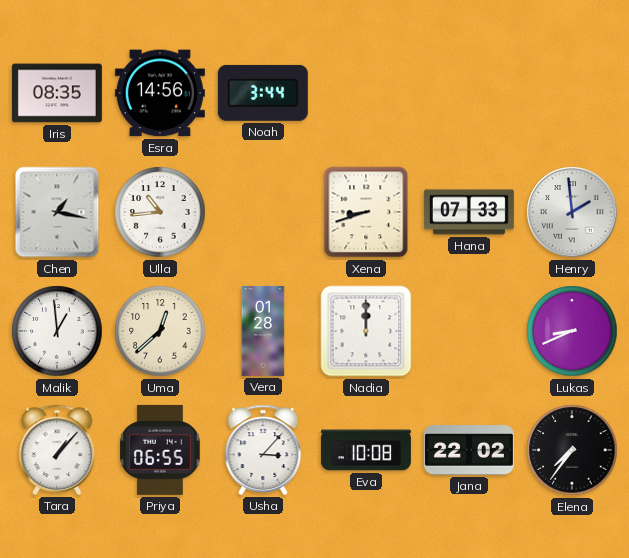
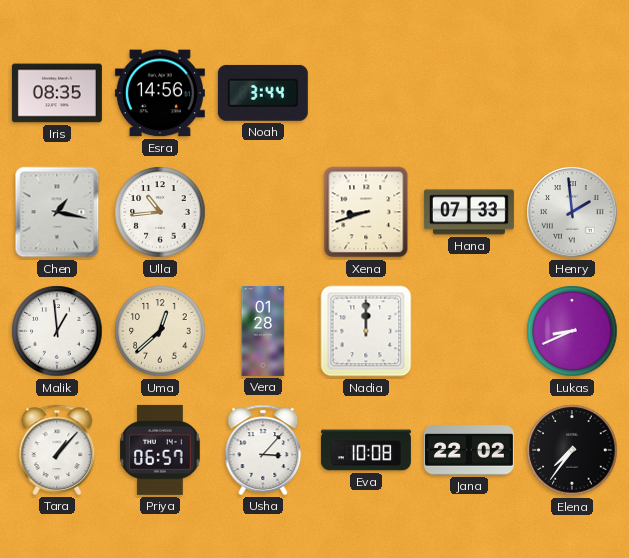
Priya: 06:55 -> 06:57 (161, 450)
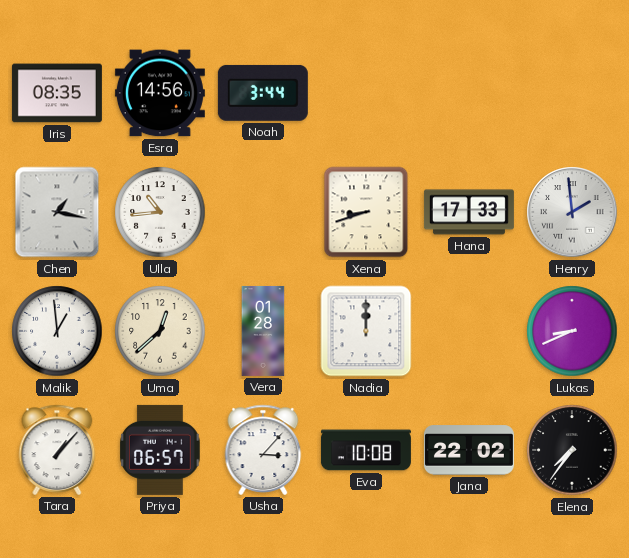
Hana: 07:33 -> 17:33 (469, 212)
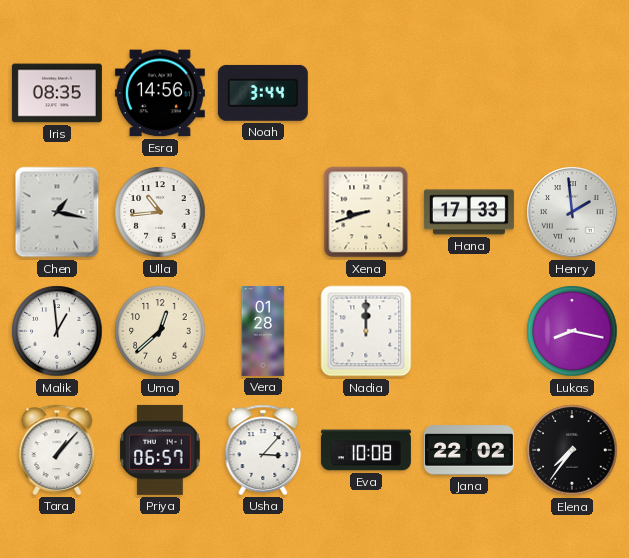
Lukas: 8:41 -> 8:17 (572, 331)
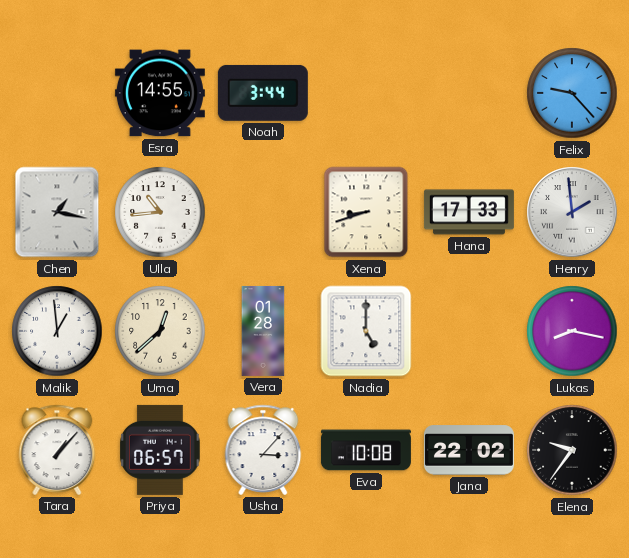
Iris: 08:35 -> none (57, 93)
Esra: 14:56 -> 14:55 (160, 93)
Felix: none -> 9:23 (572, 93)
Nadia: 12:00 -> 5:00 (366, 331)
Elena: 7:36 -> 9:36 (572, 450)
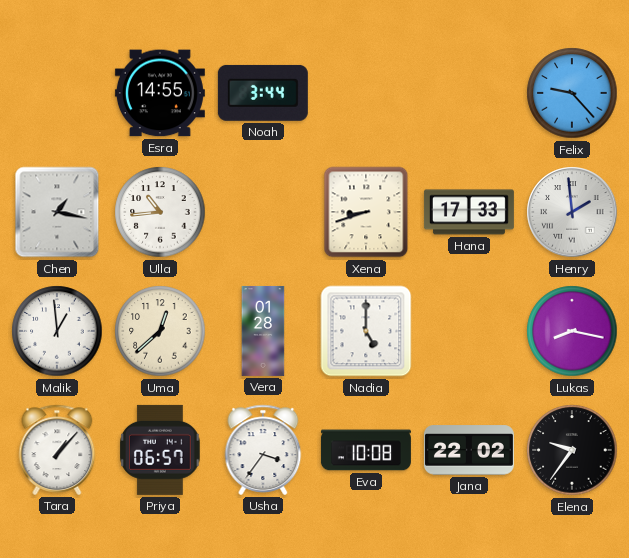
Usha: 3:07 -> 3:36 (263, 450)
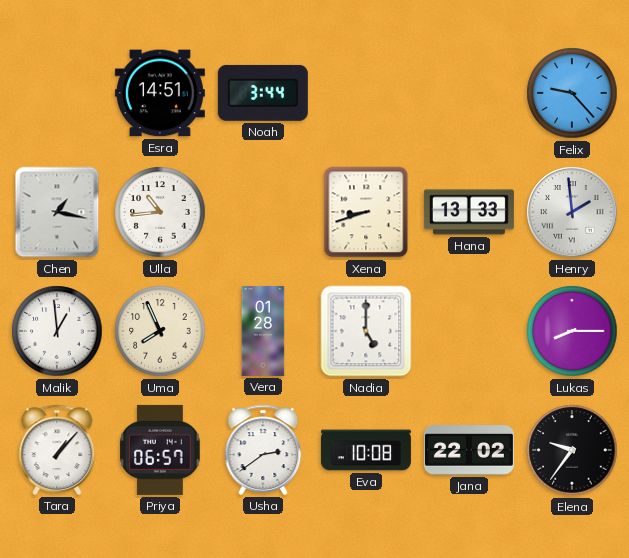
Esra: 14:55 -> 14:51 (160, 93)
Hana: 17:33 -> 13:33 (469, 212)
Uma: 12:38 -> 7:56 (160, 331)
Lukas: 8:17 -> 8:15 (572, 331)
Usha: 3:36 -> 2:39 (263, 450)
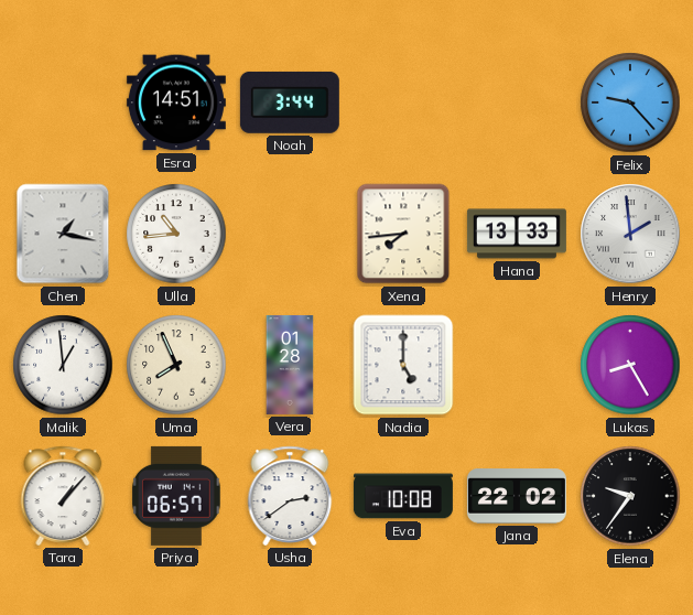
Xena: 8:42 -> 7:44 (403, 234)
Lukas: 8:15 -> 8:25 (630, 365)
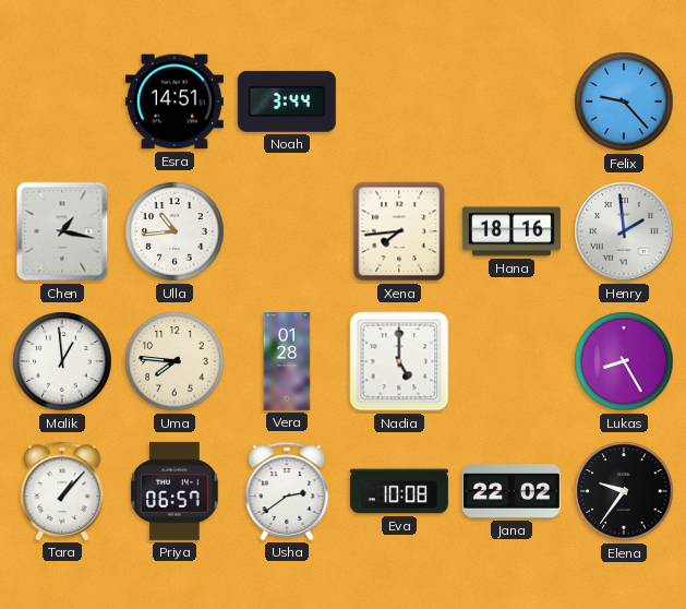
Hana: 13:33 -> 18:16 (512, 231)
Uma: 7:56 -> 7:46 (174, 361)
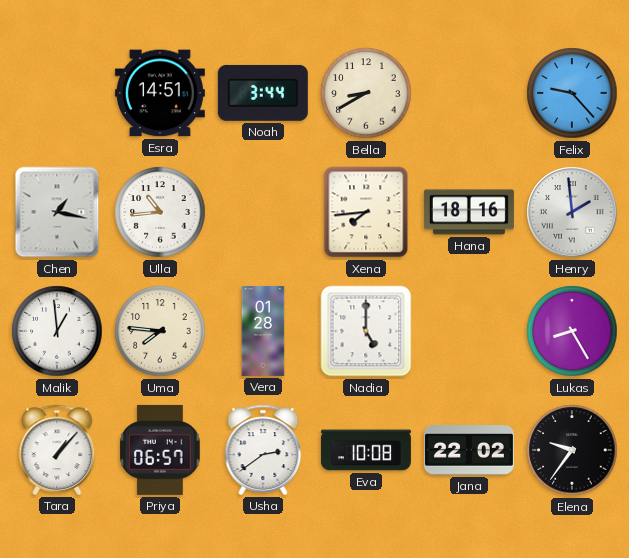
Bella: none -> 8:40 (366, 93)
